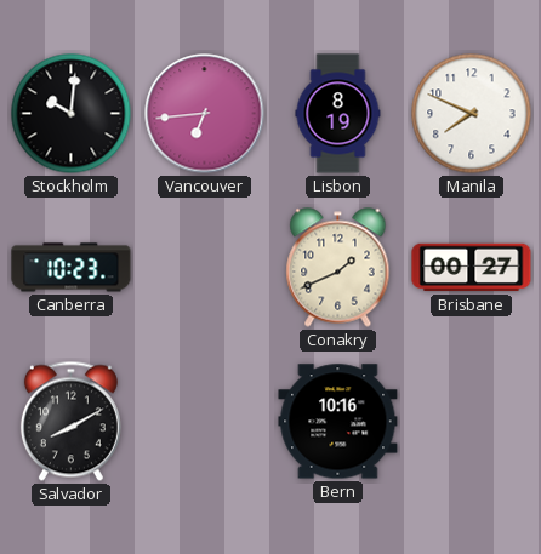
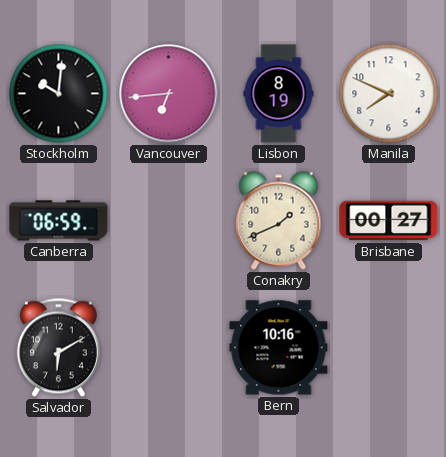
Canberra: 10:23 -> 06:59 (59, 221)
Salvador: 8:10 -> 6:10 (58, 348)
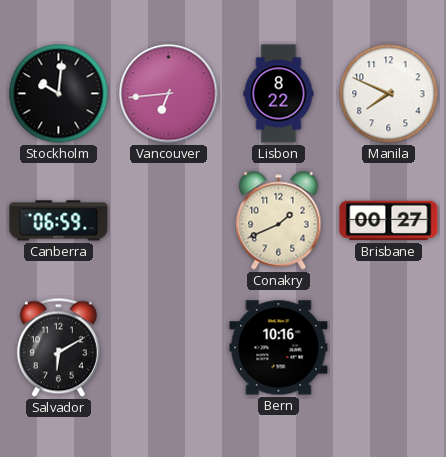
Lisbon: 8:19 -> 8:22 (279, 94)
